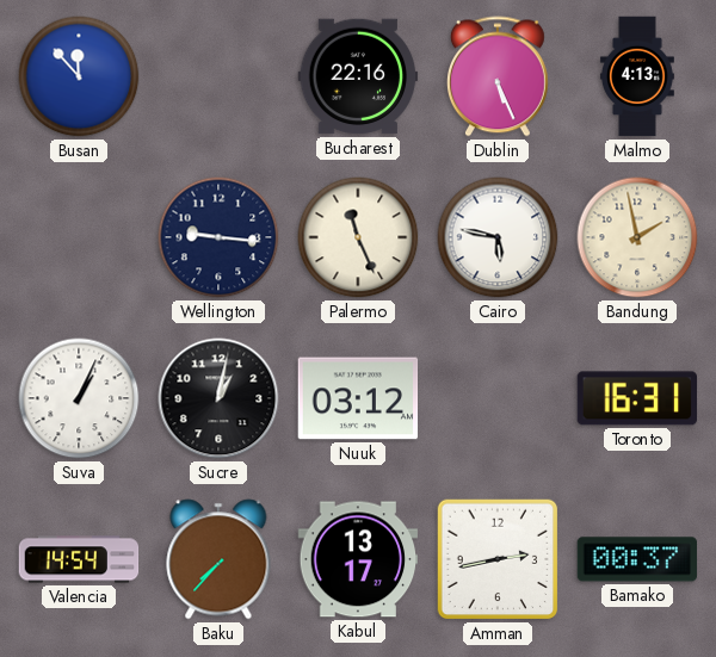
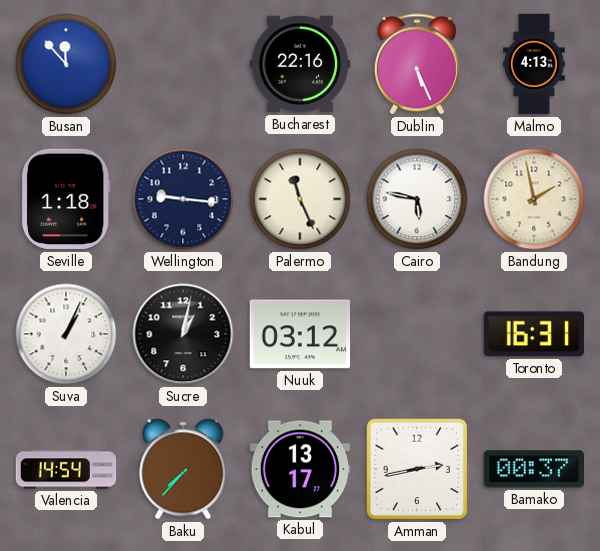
Seville: none -> 1:18 (66, 199)
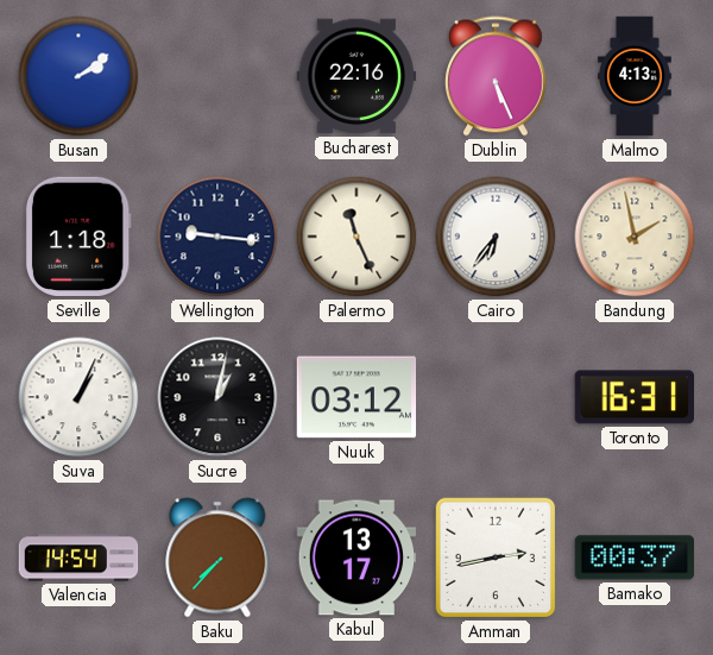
Busan: 11:53 -> 2:09 (78, 76)
Cairo: 5:47 -> 6:36 (496, 237)
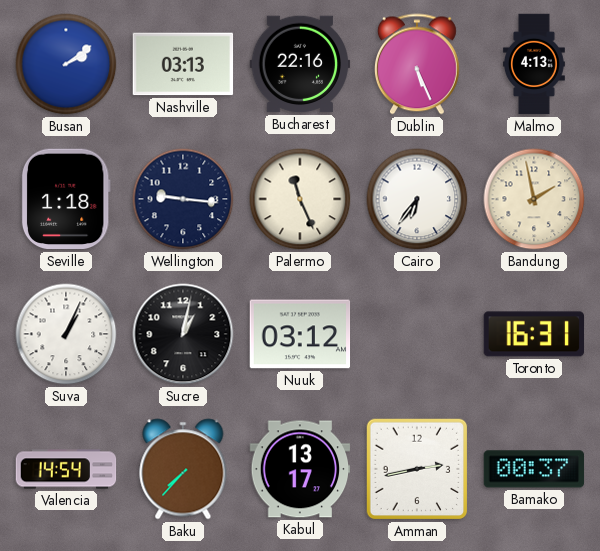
Nashville: none -> 03:13 (183, 64)
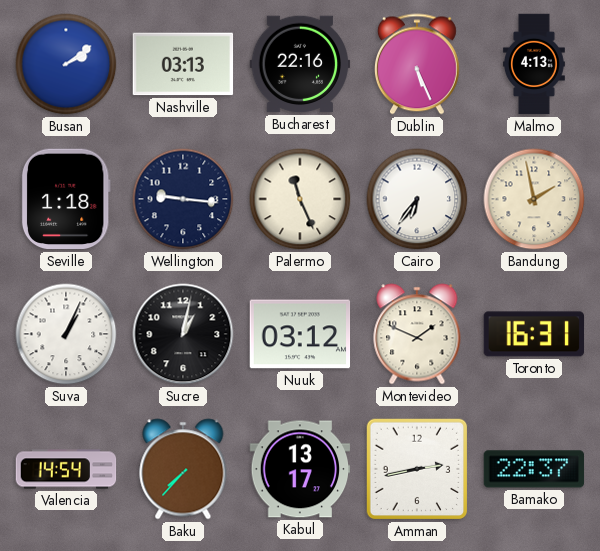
Montevideo: none -> 1:49 (417, 334)
Bamako: 00:37 -> 22:37 (534, 469)
